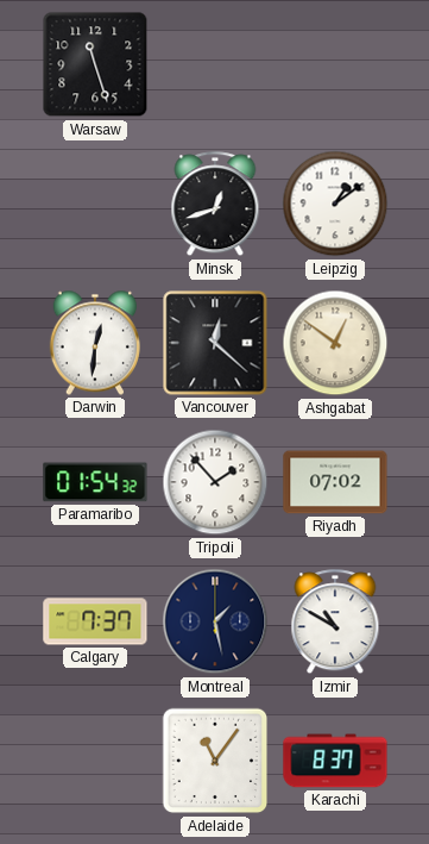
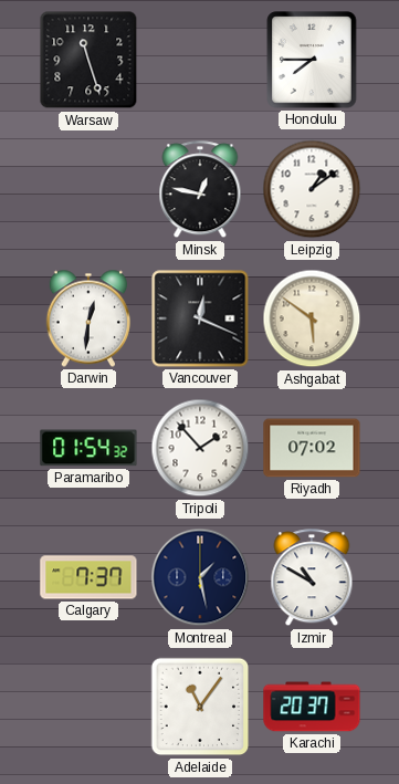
Honolulu: none -> 7:45 (312, 60)
Minsk: 12:42 -> 12:47 (200, 190)
Vancouver: 12:22 -> 12:19 (200, 318)
Ashgabat: 12:51 -> 5:51 (312, 318)
Karachi: 8:37 -> 20:37 (312, 707)
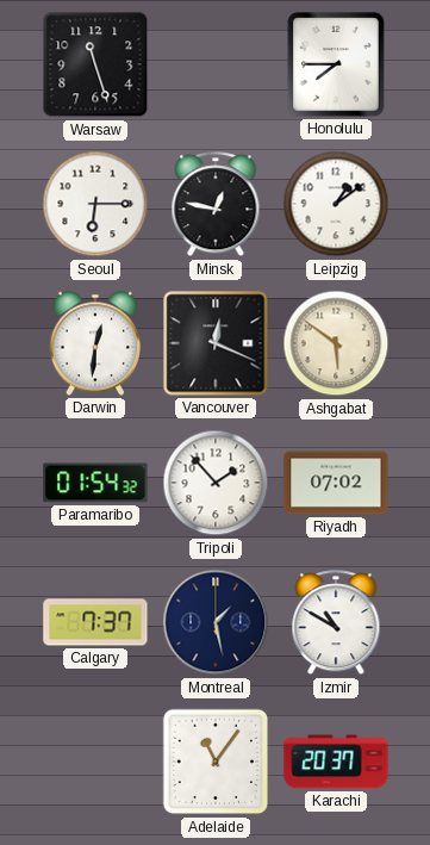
Seoul: none -> 6:15 (95, 204)
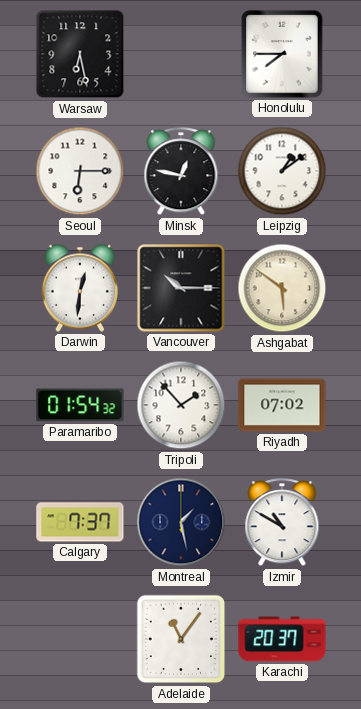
Warsaw: 11:27 -> 6:28 (80, 54)
Vancouver: 12:19 -> 10:15 (181, 288)
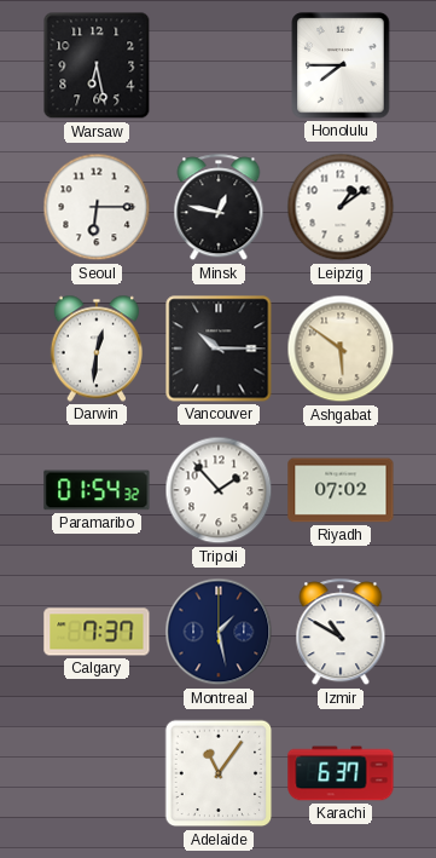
Karachi: 20:37 -> 6:37 (341, 773)
